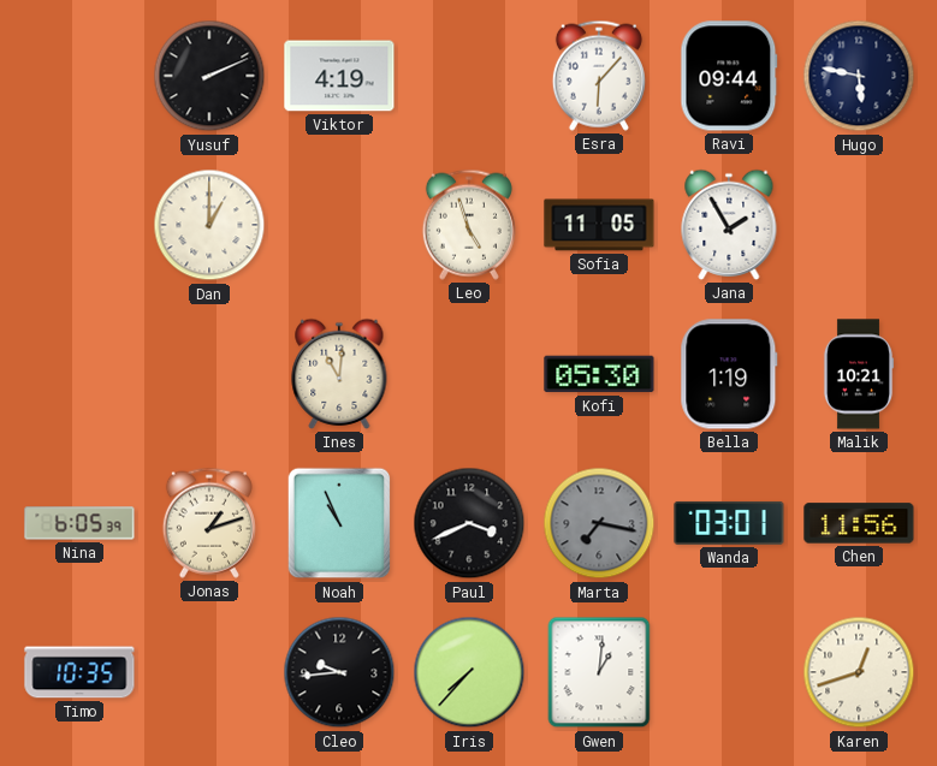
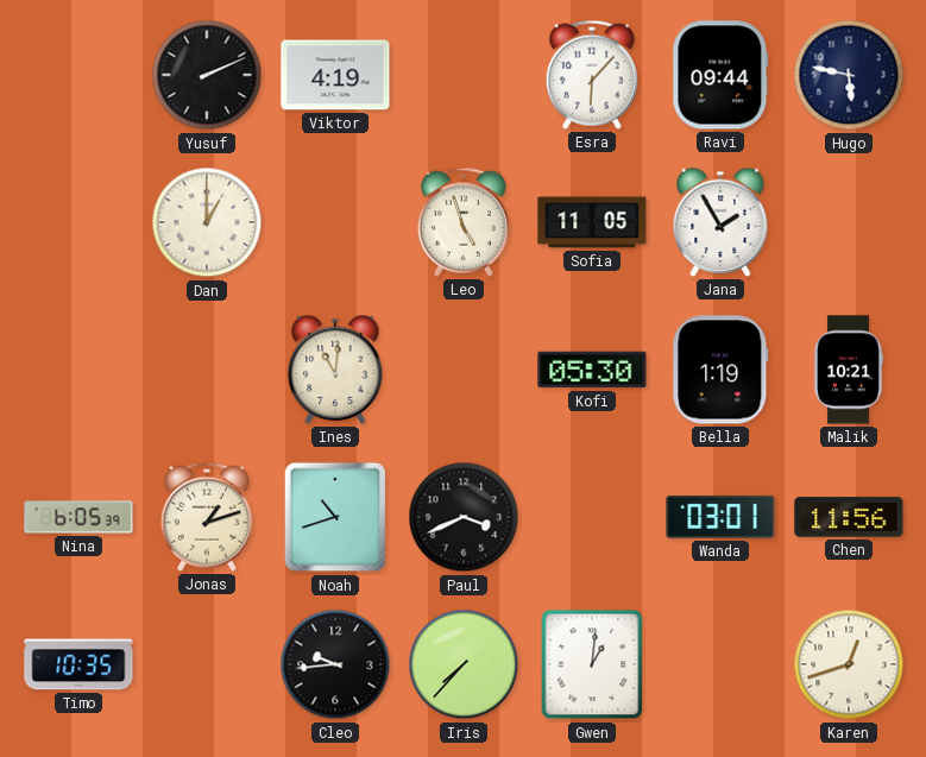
Noah: 10:56 -> 10:42 (335, 517)
Marta: 7:17 -> none (599, 523)
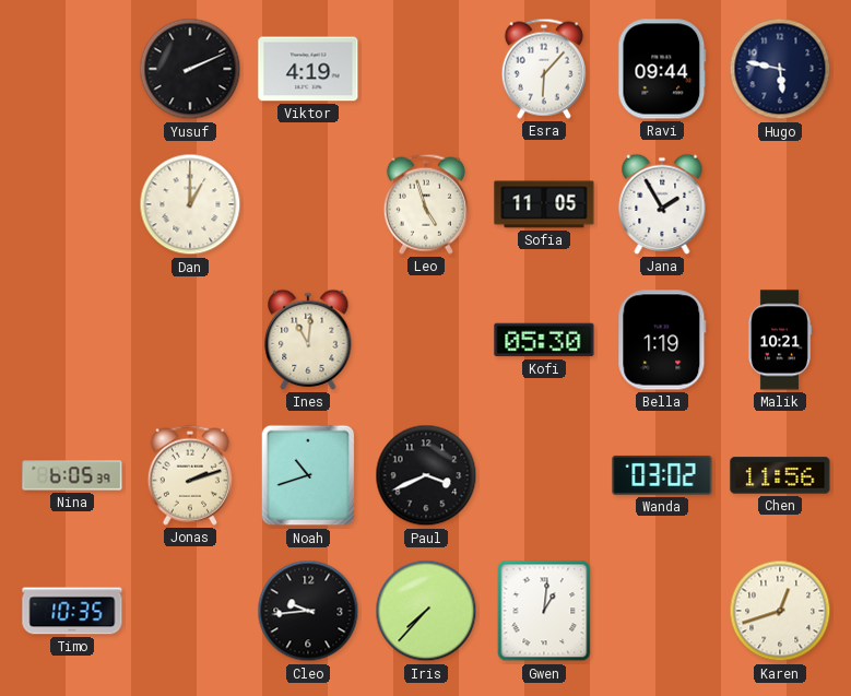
Jonas: 1:12 -> 2:12 (190, 475)
Wanda: 03:01 -> 03:02 (662, 475)
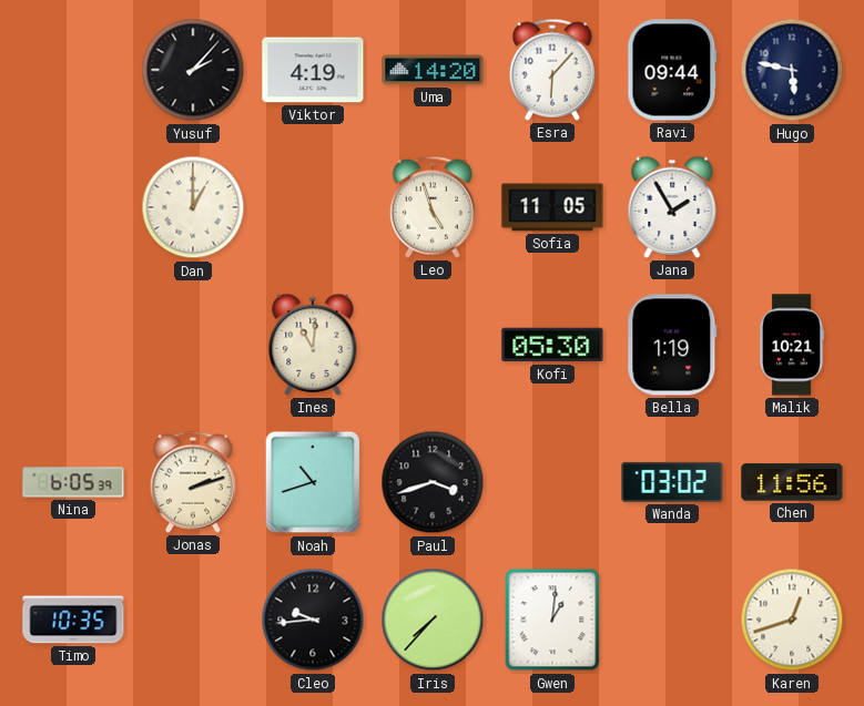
Yusuf: 2:11 -> 2:07 (193, 70)
Uma: none -> 14:20 (433, 70)
Paul: 3:41 -> 3:42 (433, 482)
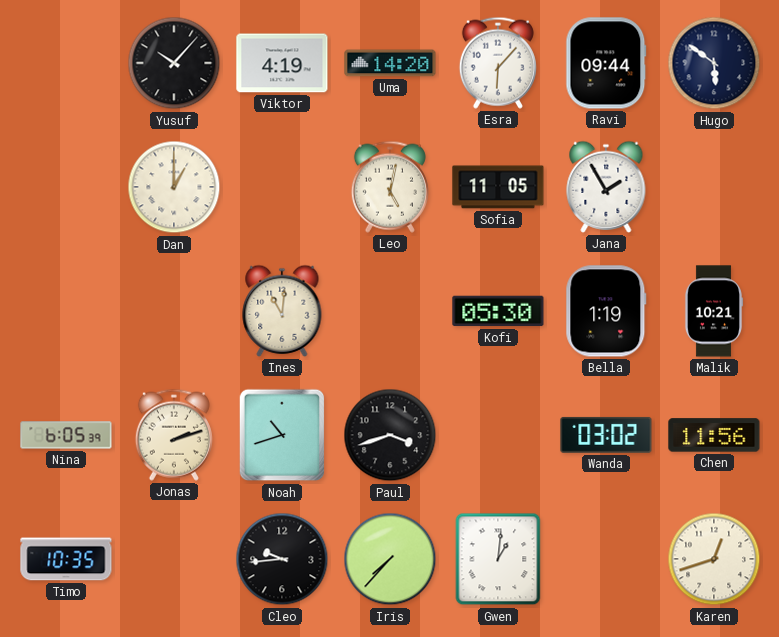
Yusuf: 2:07 -> 10:07 (174, 63)
Hugo: 5:47 -> 5:51 (714, 63)
Leo: 4:57 -> 5:02 (390, 187)
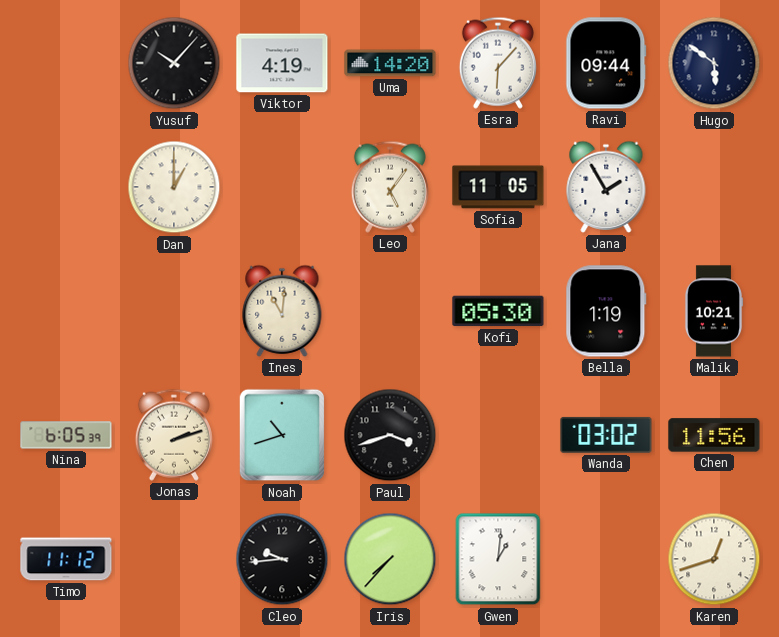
Leo: 5:02 -> 5:06 (390, 187)
Timo: 10:35 -> 11:12 (66, 559)
